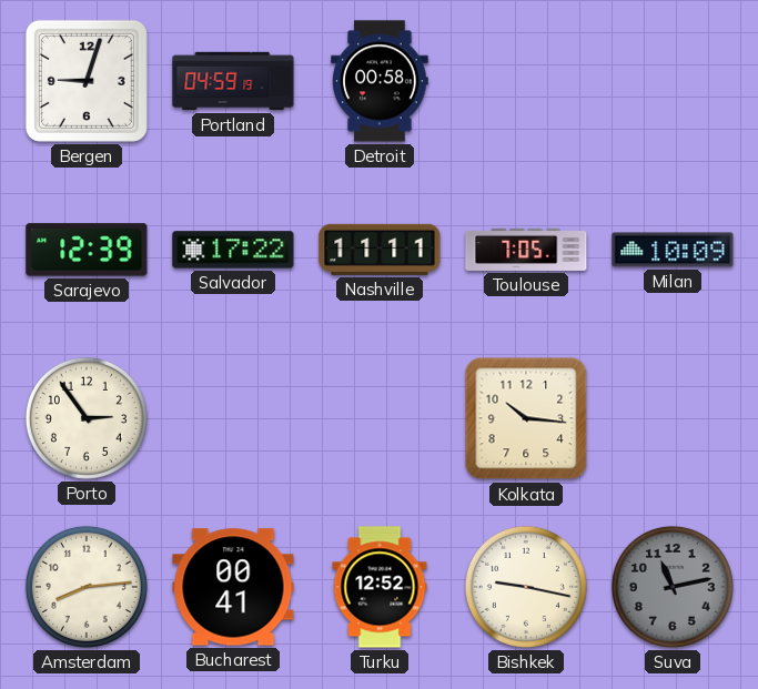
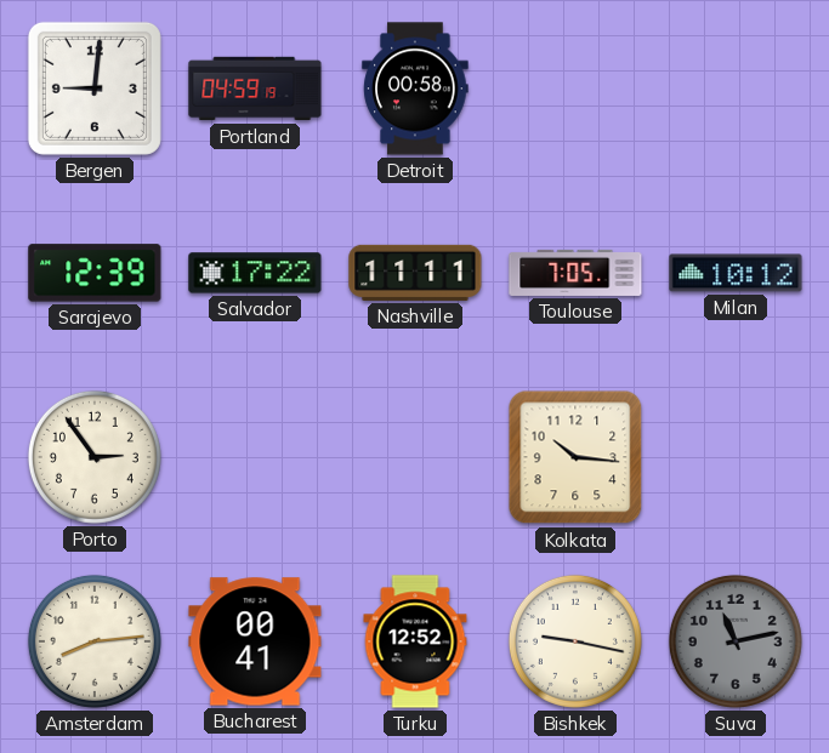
Bergen: 9:03 -> 9:01 (95, 89)
Milan: 10:09 -> 10:12 (736, 273)
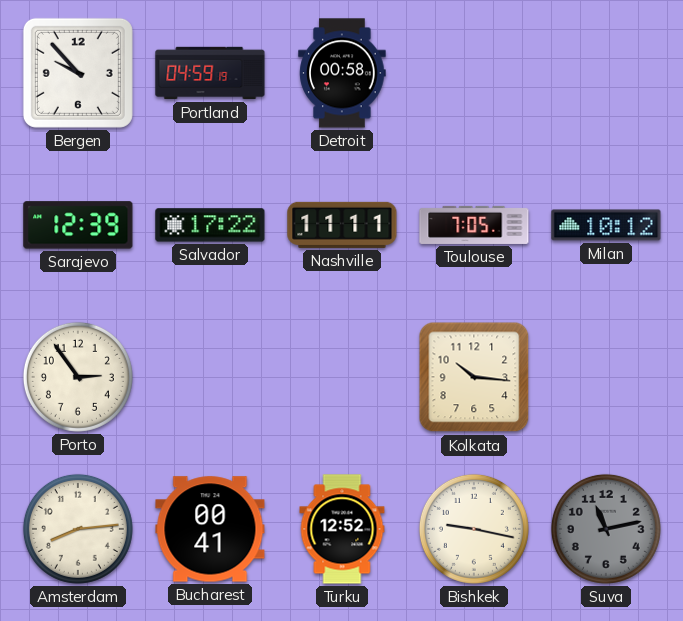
Bergen: 9:01 -> 9:53 (78, 73)
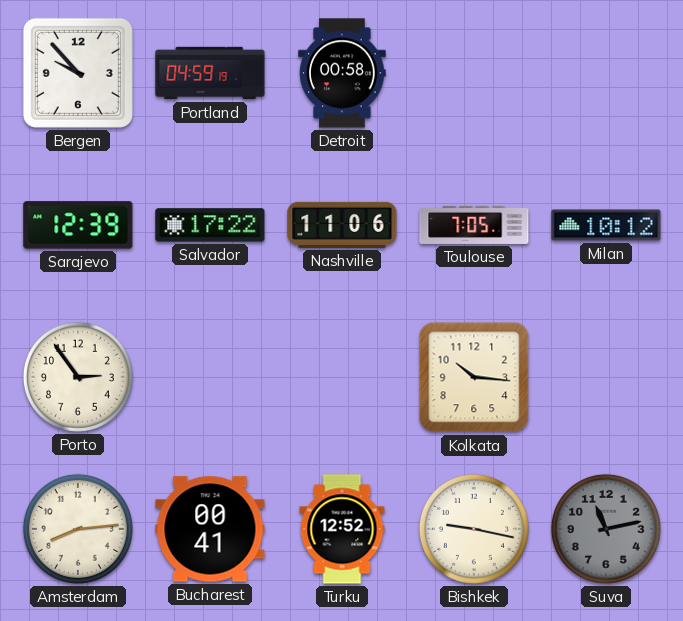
Nashville: 11:11 -> 11:06 (342, 225)
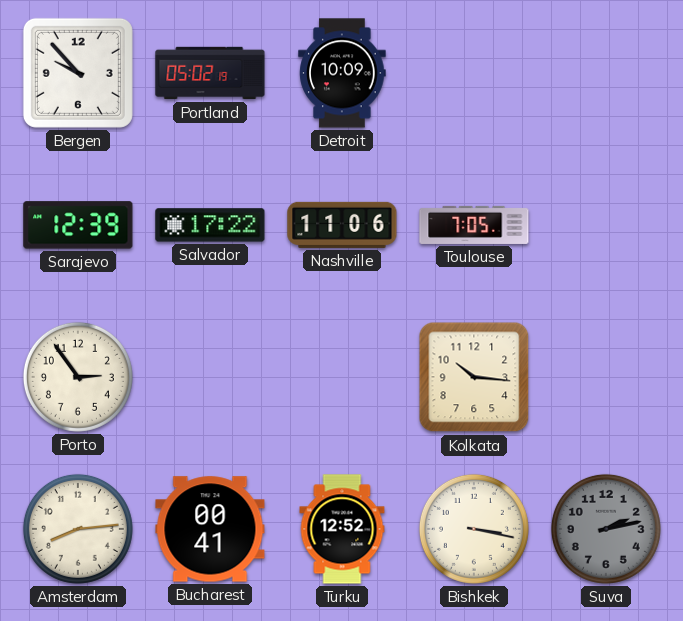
Portland: 04:59 -> 05:02 (210, 73)
Detroit: 00:58 -> 10:09 (342, 73)
Milan: 10:12 -> none (606, 225)
Bishkek: 9:17 -> 3:17 (474, 529)
Suva: 11:13 -> 2:13 (606, 529)
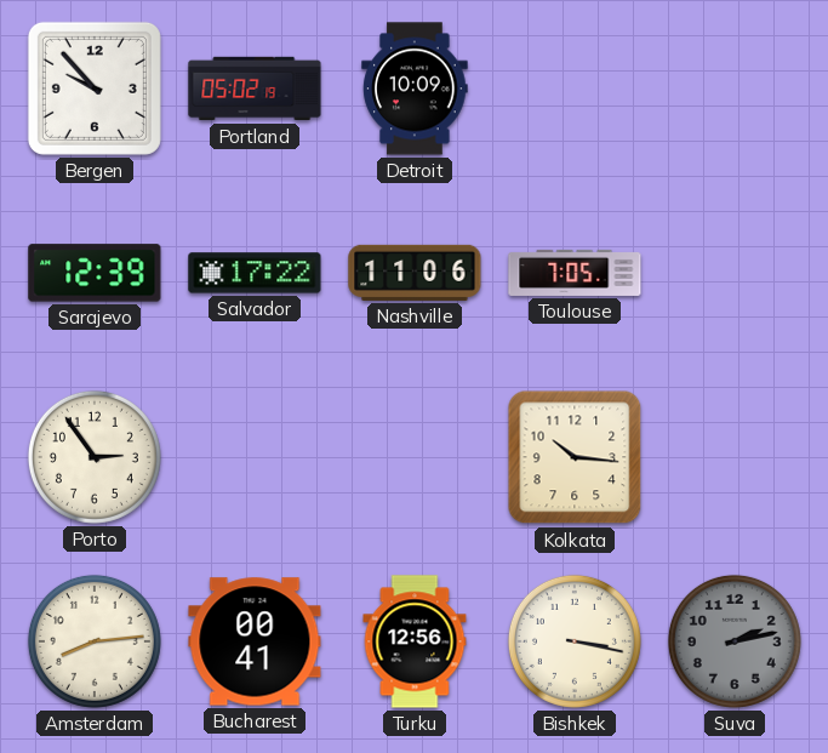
Turku: 12:52 -> 12:56 (415, 641)
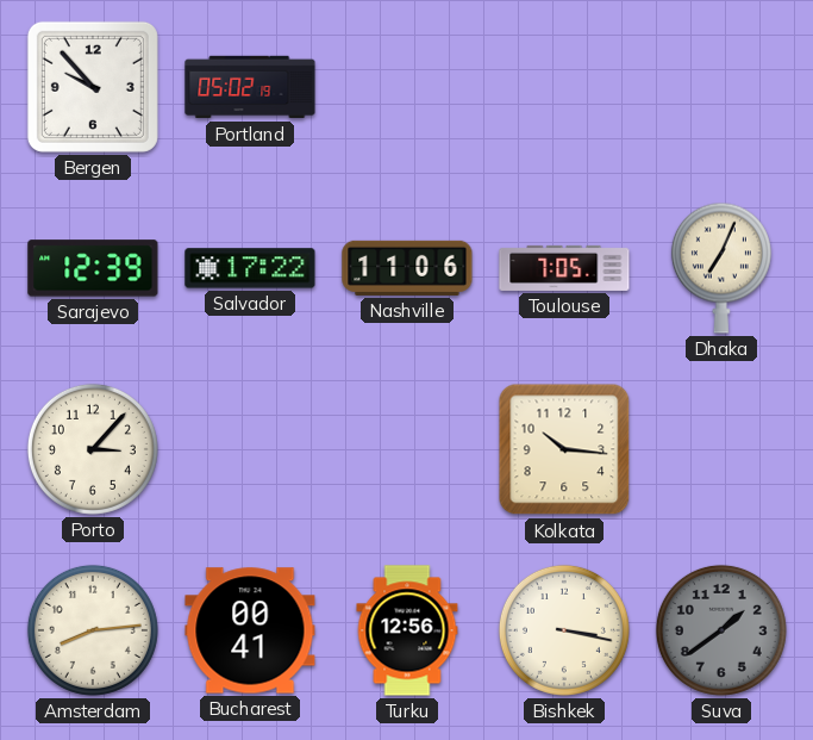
Detroit: 10:09 -> none (415, 89)
Dhaka: none -> 7:04 (721, 268)
Porto: 2:54 -> 3:07 (93, 449)
Suva: 2:13 -> 1:39 (721, 630)
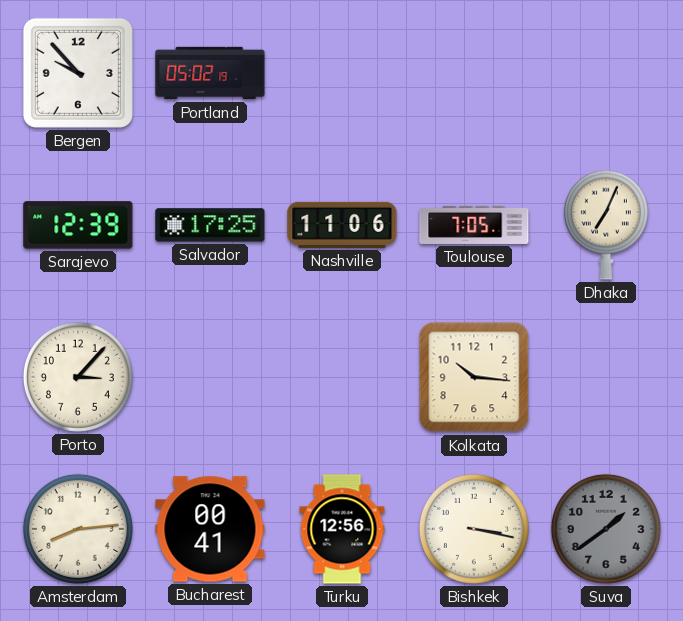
Salvador: 17:22 -> 17:25 (210, 225)
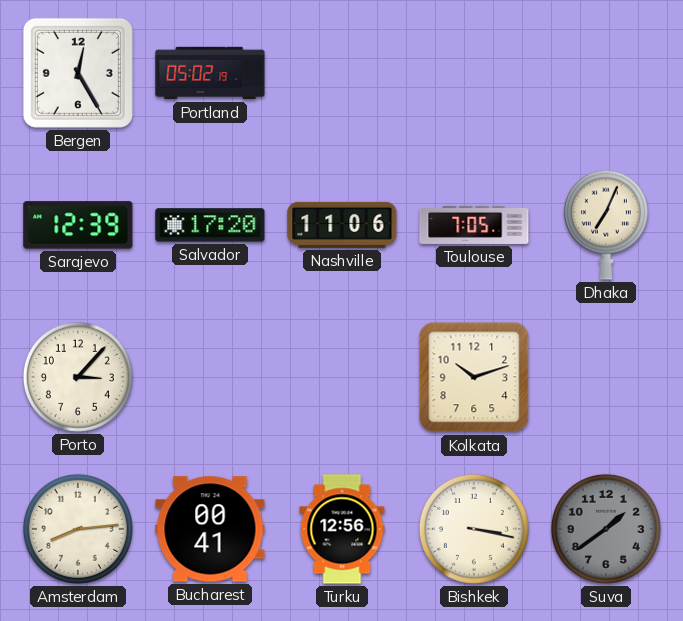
Bergen: 9:53 -> 12:25 (78, 73)
Salvador: 17:25 -> 17:20 (210, 225)
Kolkata: 10:16 -> 10:12 (474, 377)
